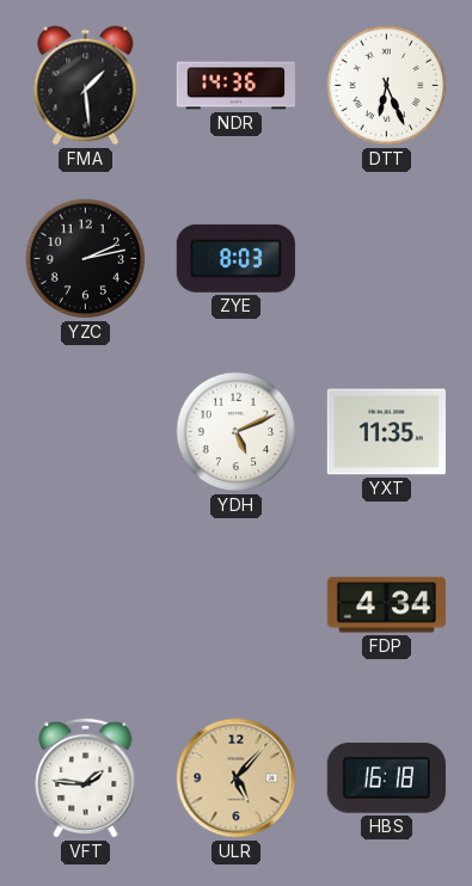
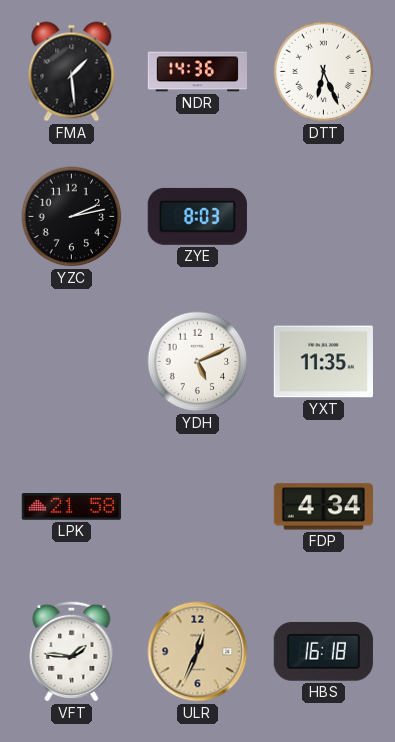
LPK: none -> 21:58 (71, 507)
ULR: 5:07 -> 12:34 (198, 652)
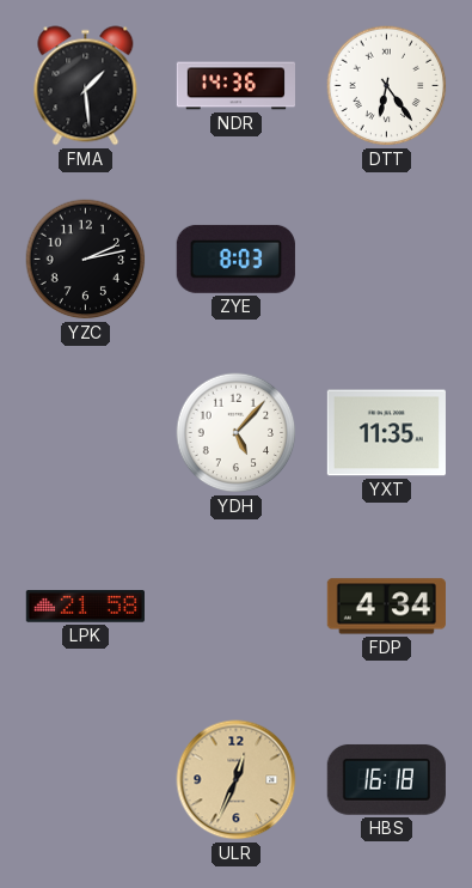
DTT: 6:26 -> 6:24 (387, 86)
YDH: 5:11 -> 5:07 (237, 433)
VFT: 1:46 -> none (72, 651)
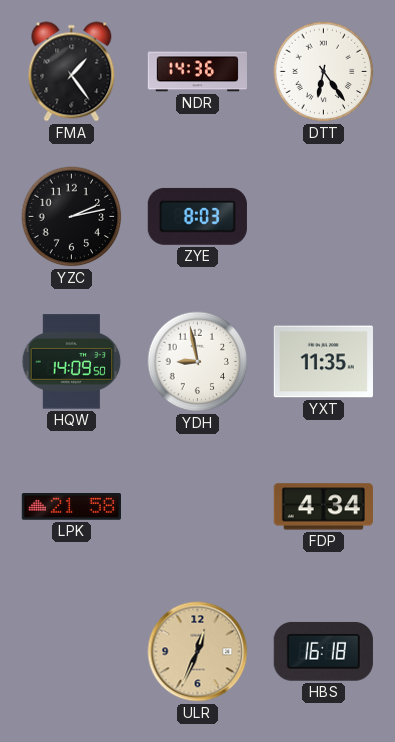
FMA: 1:29 -> 1:24 (72, 72)
HQW: none -> 14:09 (72, 362)
YDH: 5:07 -> 8:58 (198, 362)
